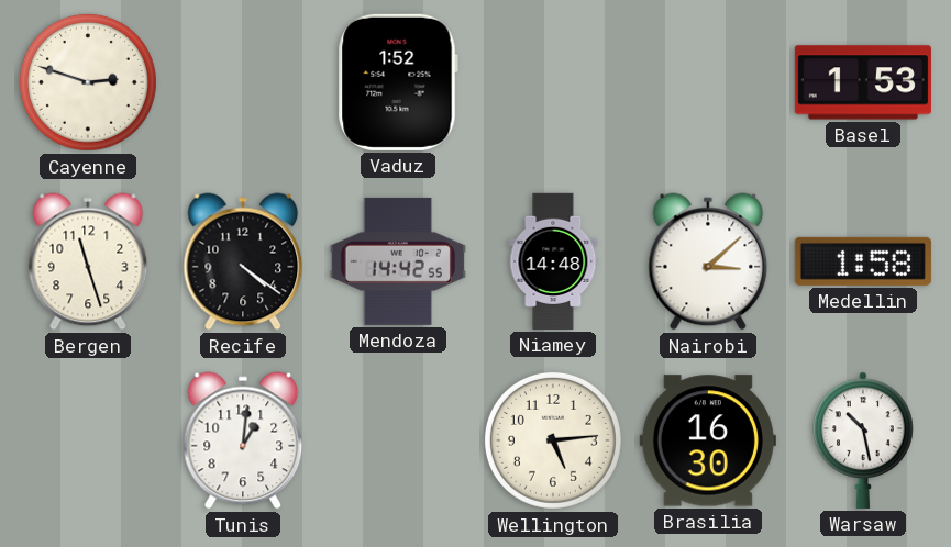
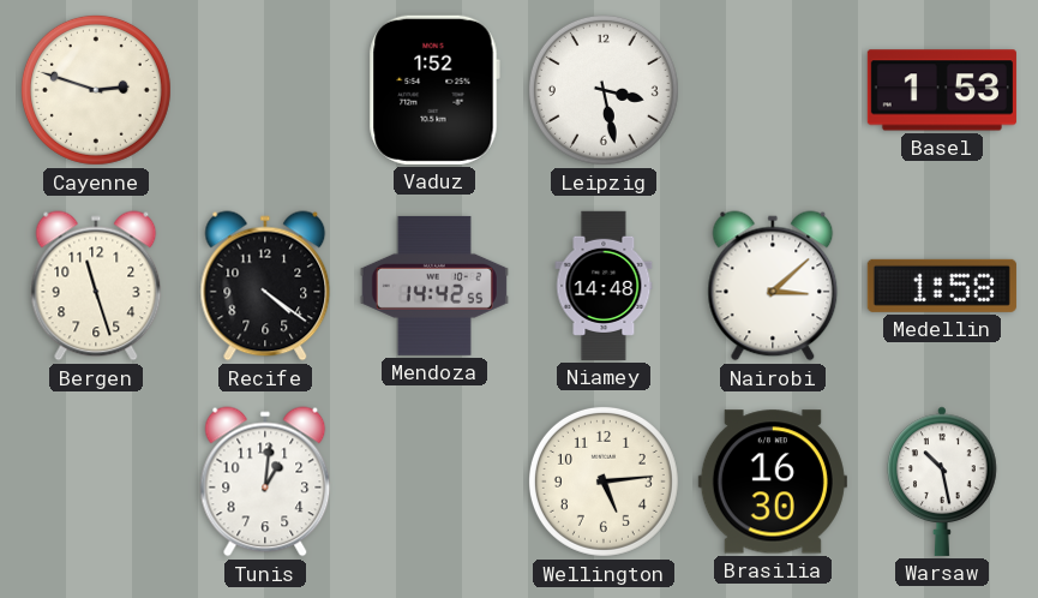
Leipzig: none -> 3:28 (604, 90)
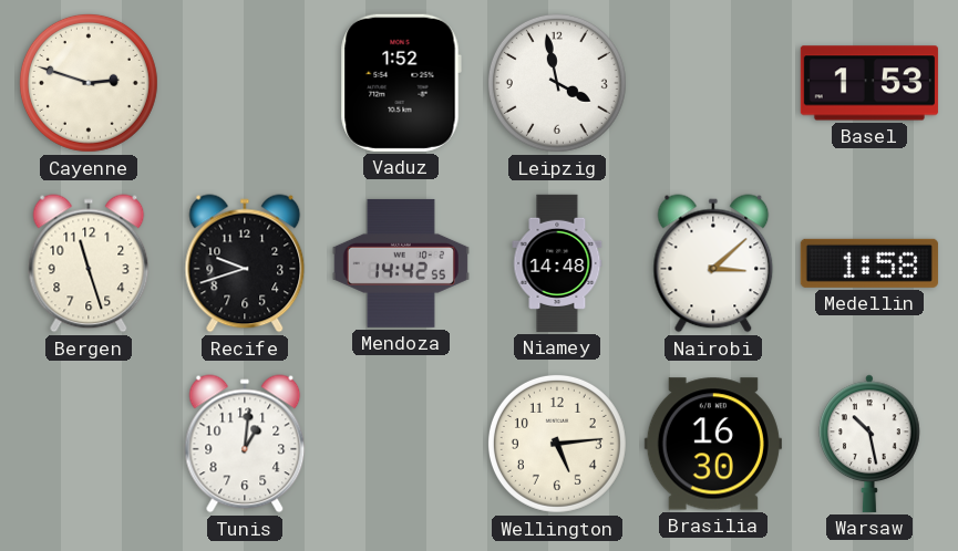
Leipzig: 3:28 -> 3:58 (557, 83)
Recife: 4:21 -> 9:42 (245, 263)
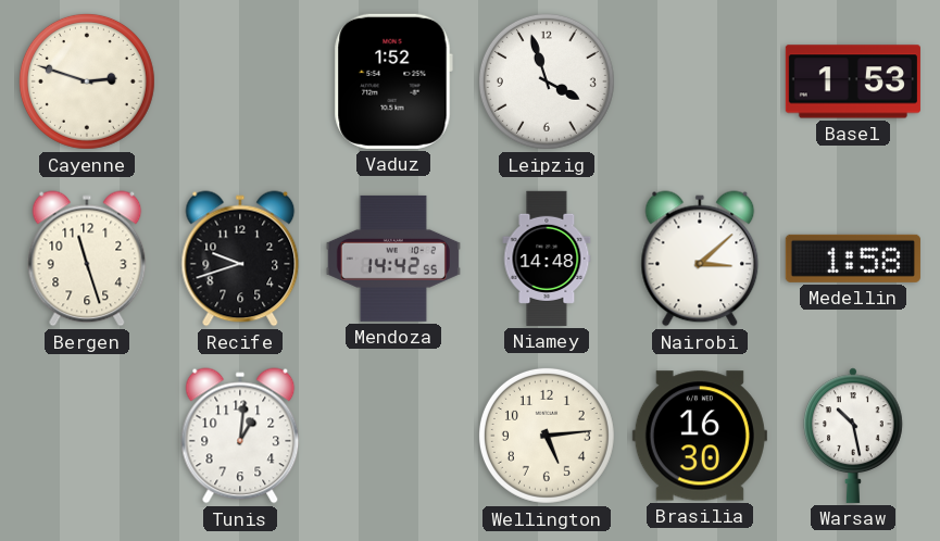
Leipzig: 3:58 -> 3:57 (547, 81)
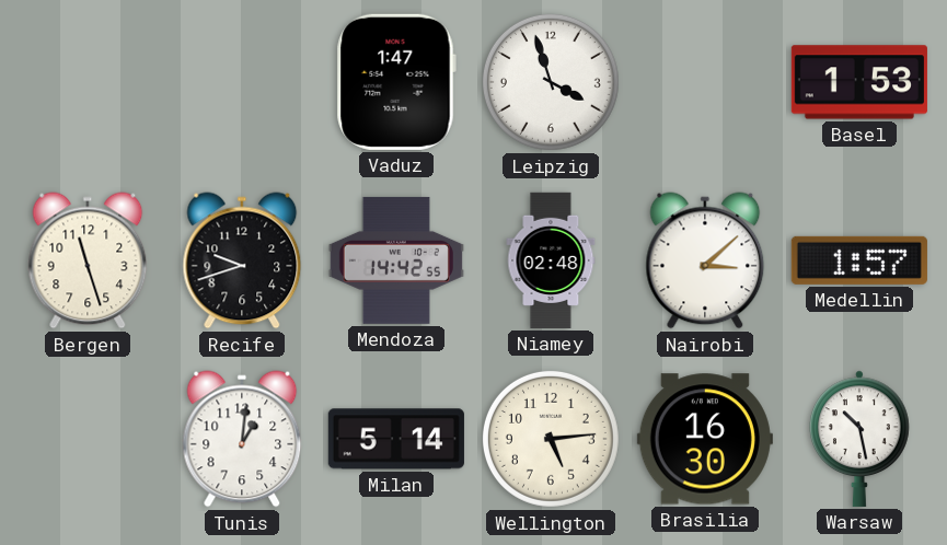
Cayenne: 2:48 -> none (87, 81)
Vaduz: 1:52 -> 1:47 (396, 82)
Niamey: 14:48 -> 02:48 (551, 260)
Medellin: 1:58 -> 1:57 (859, 260)
Milan: none -> 5:14 (396, 439)
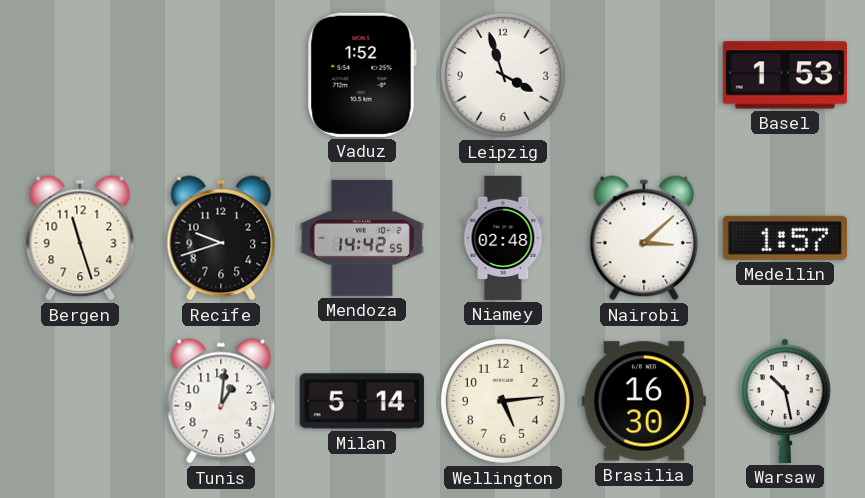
Vaduz: 1:47 -> 1:52 (362, 75)
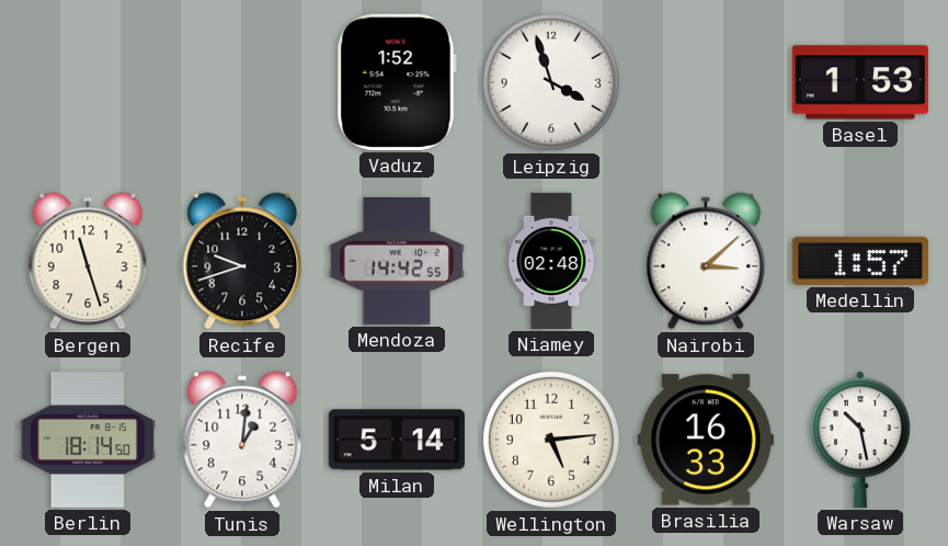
Berlin: none -> 18:14 (88, 440)
Brasilia: 16:30 -> 16:33 (706, 440)
